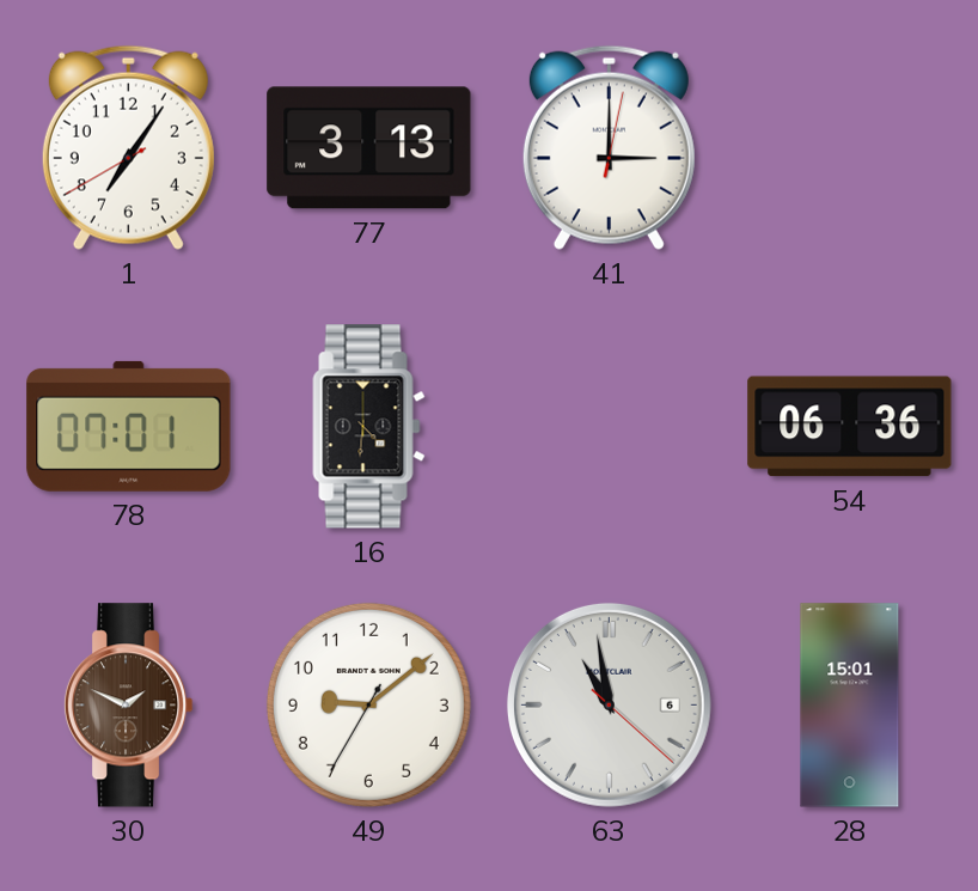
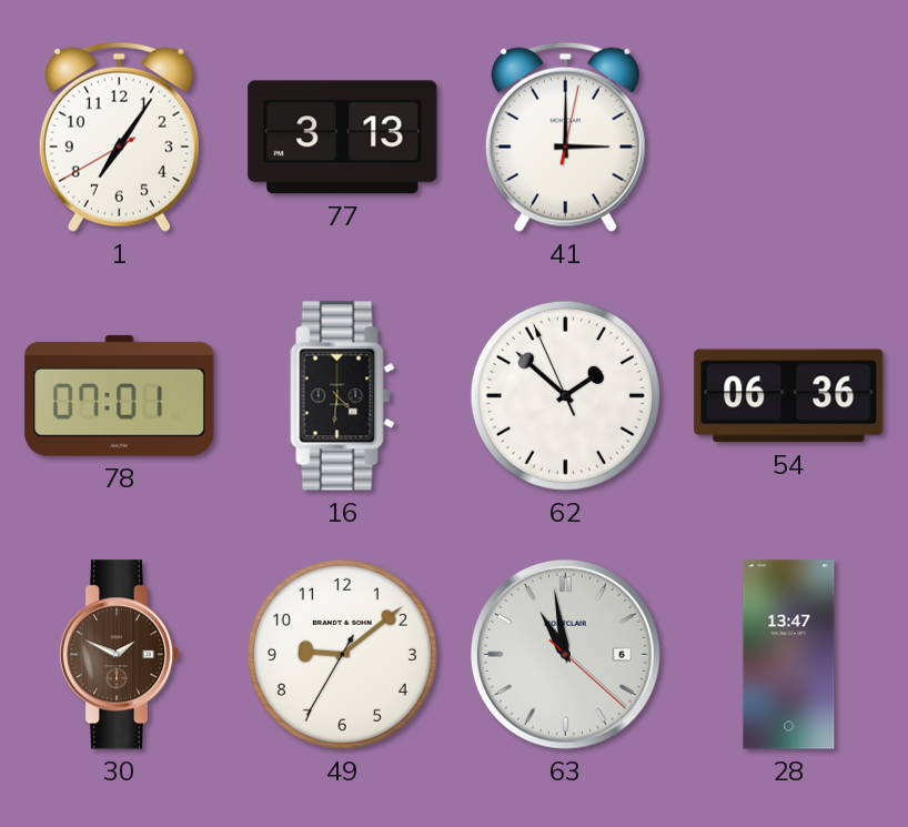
62: none -> 1:51 (565, 395)
28: 15:01 -> 13:47 (789, 655)
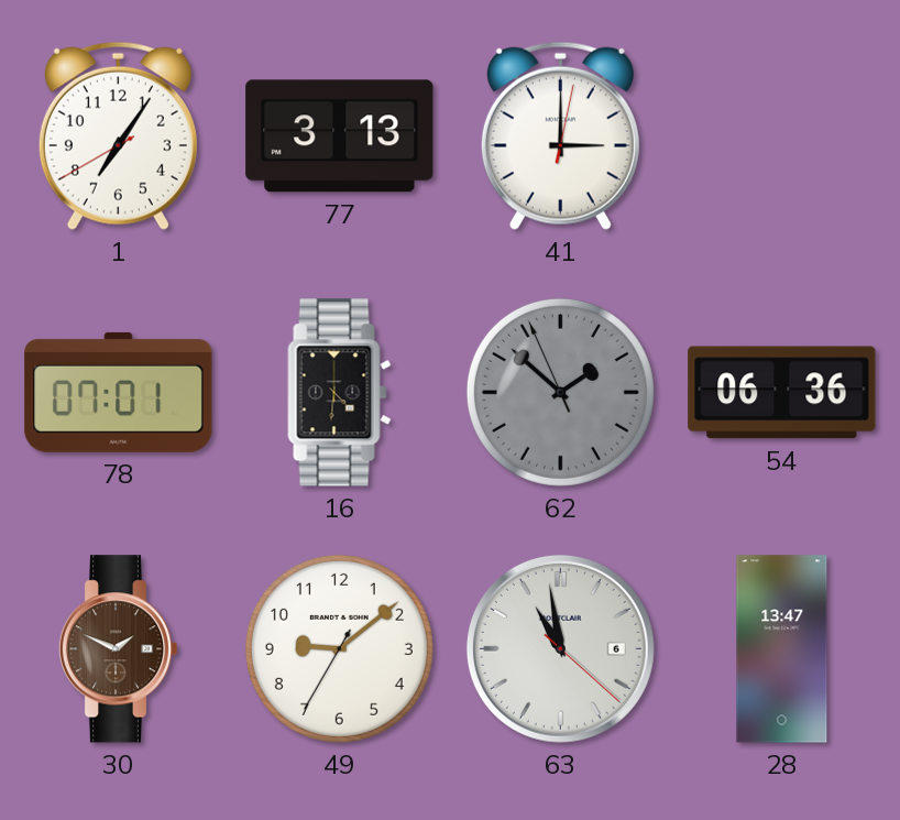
62 dial: white -> grey (560, 392)
